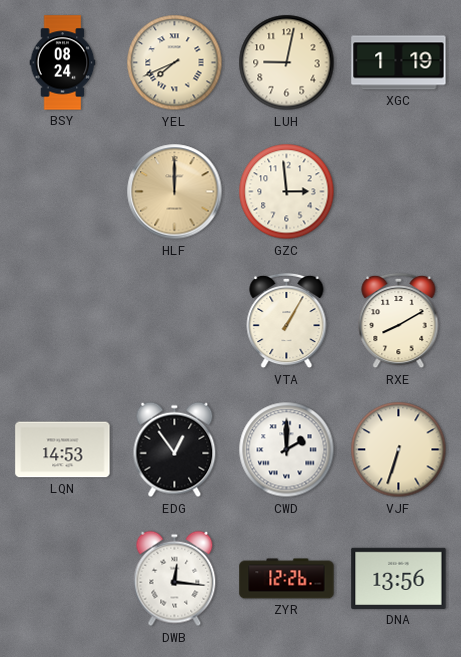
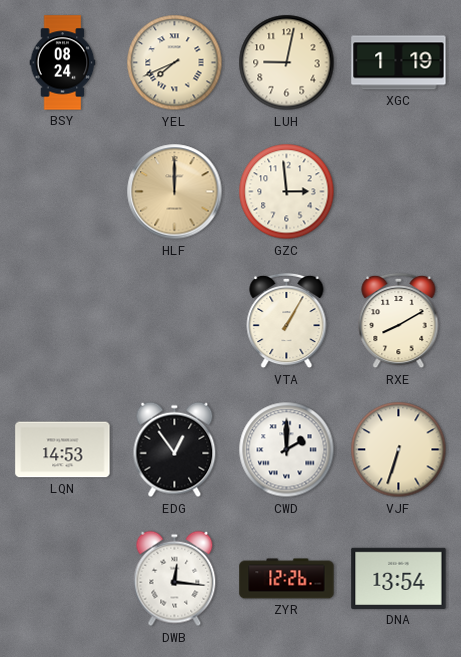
DNA: 13:56 -> 13:54 (399, 578)
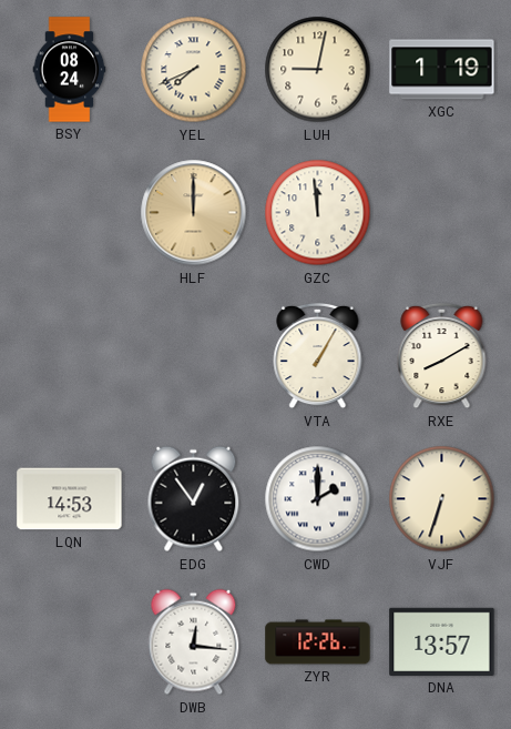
GZC: 2:59 -> 11:59 (318, 213)
DNA: 13:54 -> 13:57 (442, 641)
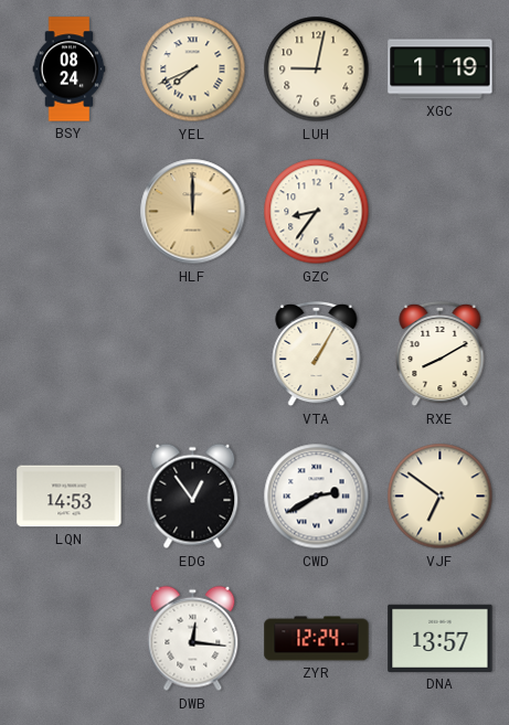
GZC: 11:59 -> 8:36 (317, 212)
CWD: 2:00 -> 2:40 (317, 497)
VJF: 6:33 -> 6:51 (441, 497)
ZYR: 12:26 -> 12:24 (317, 639)
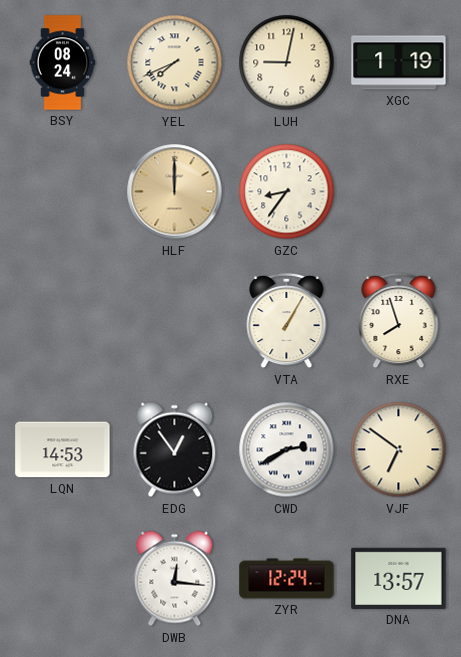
RXE: 8:10 -> 7:57 (399, 321)
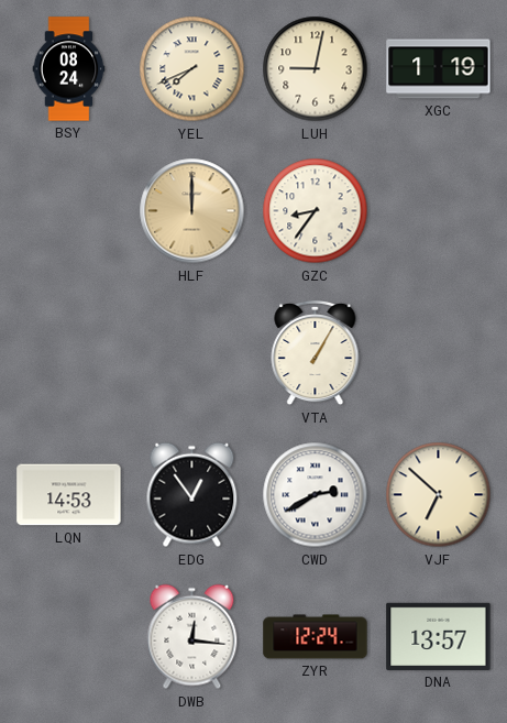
RXE: 7:57 -> none (399, 321)
VJF: 6:51 -> 6:52 (439, 495)
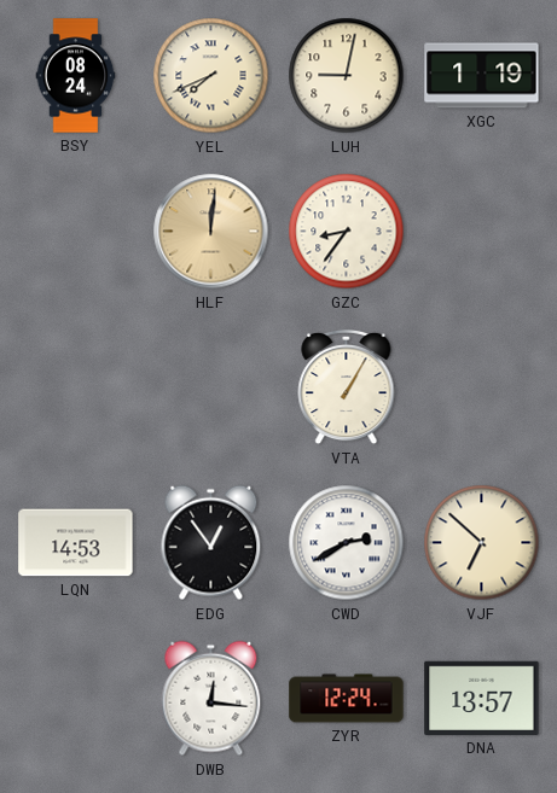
HLF: 12:00 -> 12:01 (211, 232)
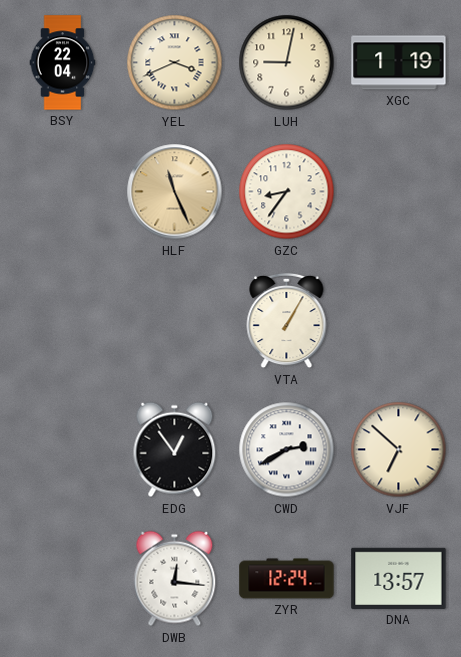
BSY: 08:24 -> 22:04 (63, 63)
YEL: 7:41 -> 3:41 (175, 63)
HLF: 12:01 -> 11:26 (175, 192)
LQN: 14:53 -> none (76, 543)
